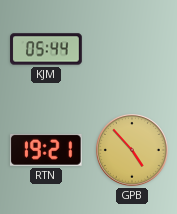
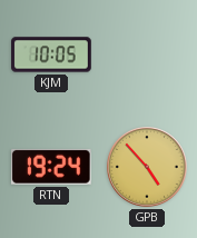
KJM: 05:44 -> 10:05 (51, 54)
RTN: 19:21 -> 19:24 (51, 167)
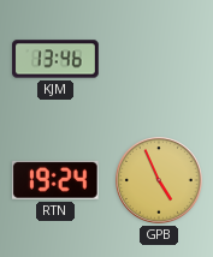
KJM: 10:05 -> 13:46 (55, 59)
GPB: 4:53 -> 4:56 (160, 181)
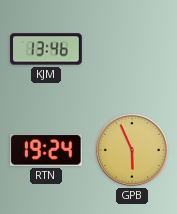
GPB: 4:56 -> 5:56 (133, 151)
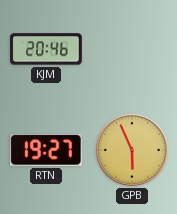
KJM: 13:46 -> 20:46 (46, 49)
RTN: 19:24 -> 19:27 (46, 150)
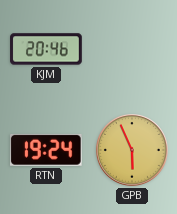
RTN: 19:27 -> 19:24 (46, 150)
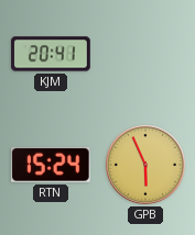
KJM: 20:46 -> 20:41 (51, 54)
RTN: 19:24 -> 15:24 (51, 165)
